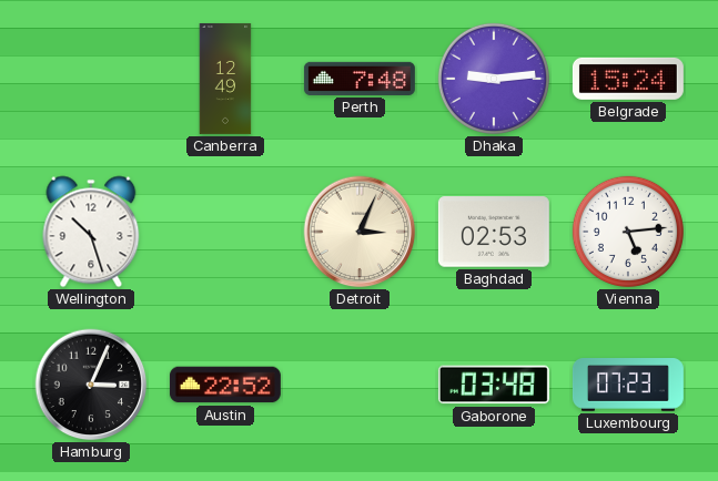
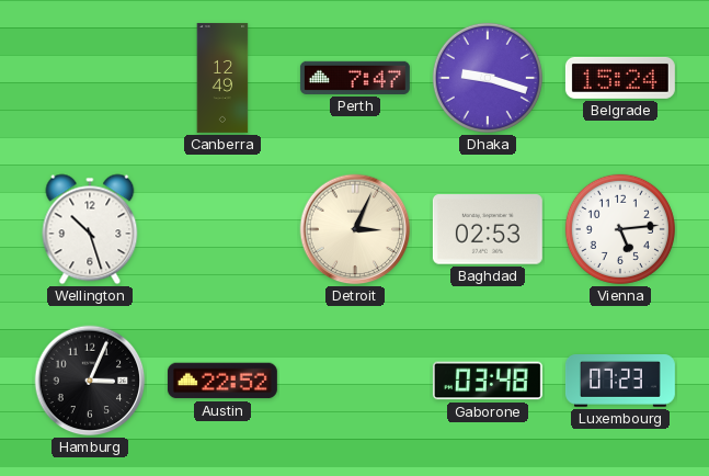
Perth: 7:48 -> 7:47 (355, 78)
Dhaka: 9:14 -> 9:18 (488, 78)
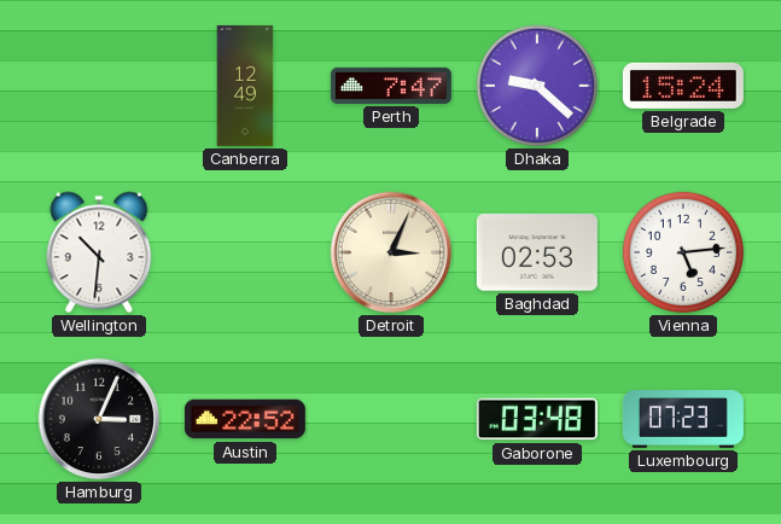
Dhaka: 9:18 -> 9:22 (537, 86)
Wellington: 10:27 -> 10:31 (99, 252)
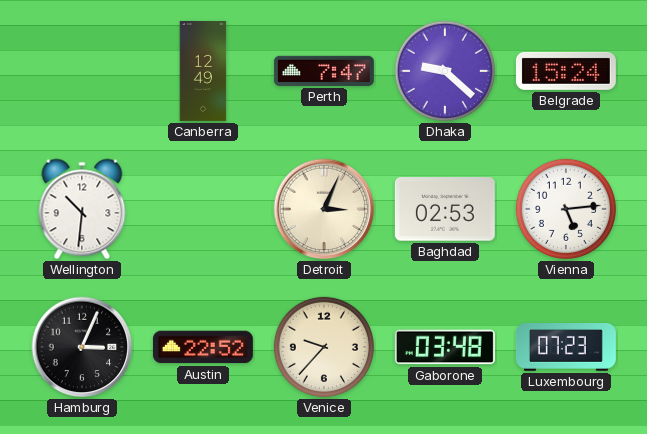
Venice: none -> 9:37 (324, 347)
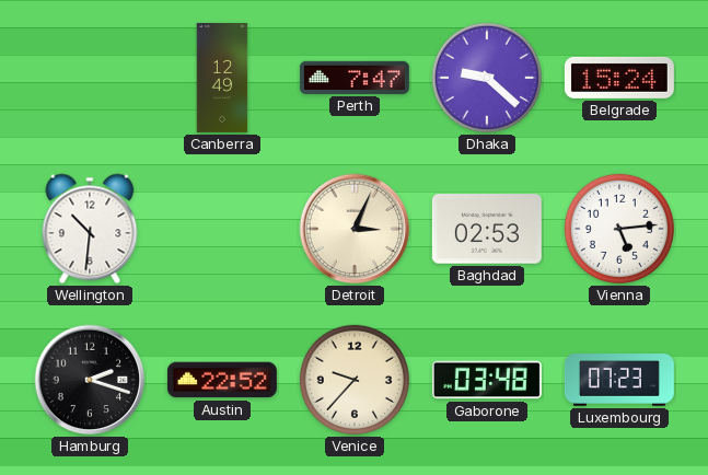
Hamburg: 3:04 -> 2:18 (90, 380)
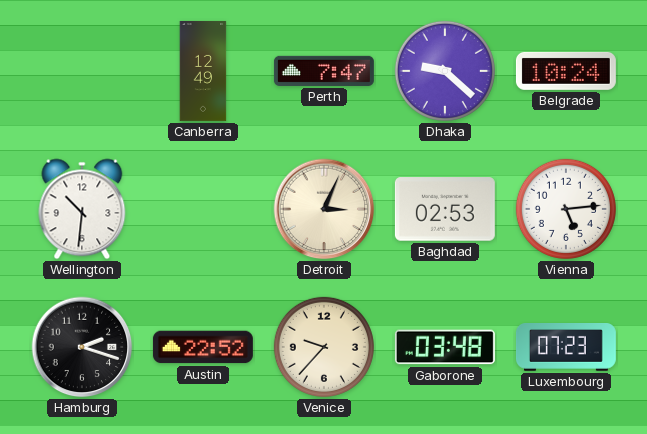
Belgrade: 15:24 -> 10:24 (566, 71)
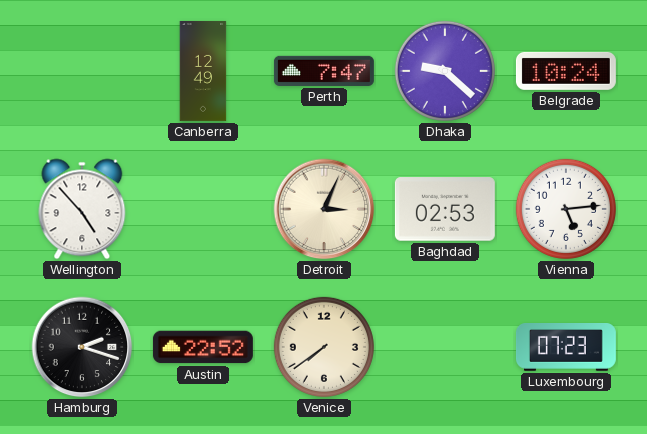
Wellington: 10:31 -> 4:53 (82, 209)
Venice: 9:37 -> 7:39 (324, 347)
Gaborone: 03:48 -> none (445, 347)
